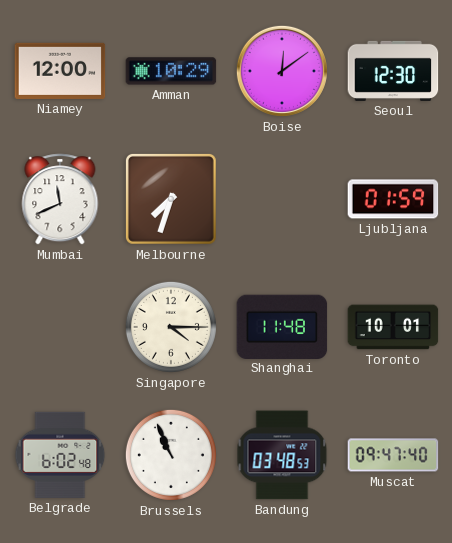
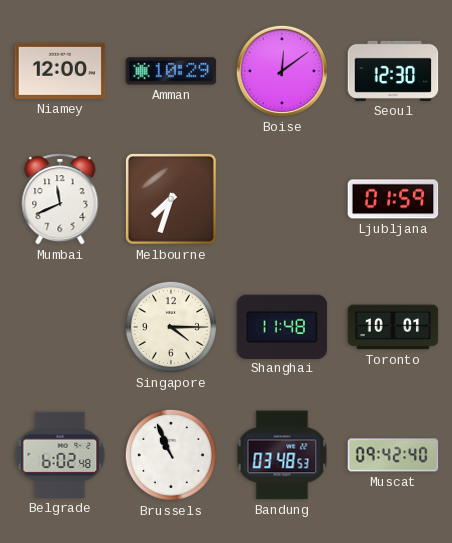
Muscat: 09:47 -> 09:42 (393, 455)
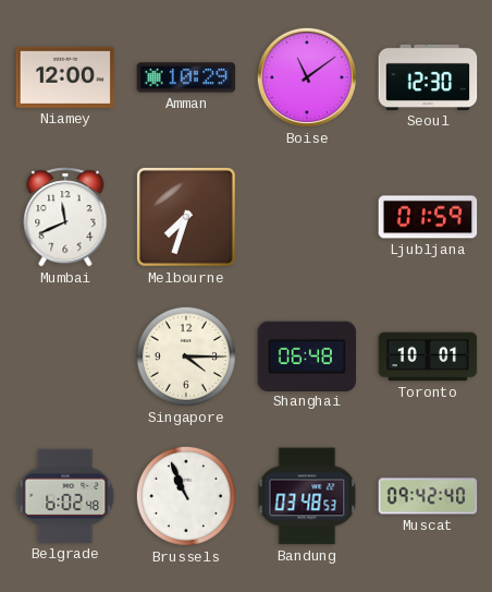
Boise: 12:09 -> 11:09 (307, 77)
Shanghai: 11:48 -> 06:48 (307, 355)
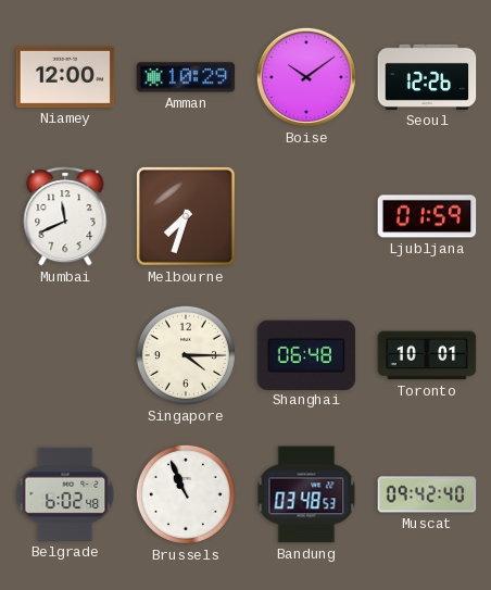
Boise: 11:09 -> 10:09 (306, 77)
Seoul: 12:30 -> 12:26 (427, 77)
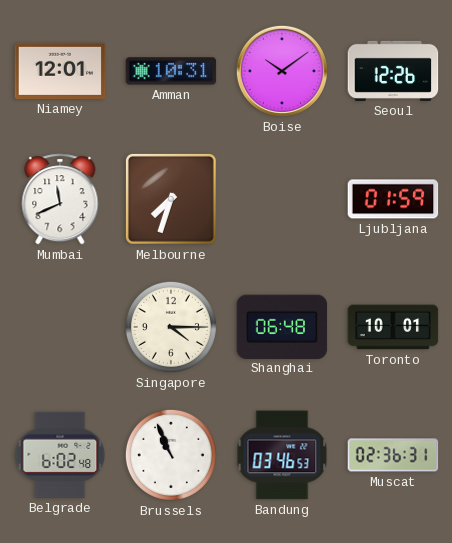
Niamey: 12:00 -> 12:01 (60, 71)
Amman: 10:29 -> 10:31 (171, 71)
Bandung: 03:48 -> 03:46 (282, 455)
Muscat: 09:42 -> 02:36 (393, 455)
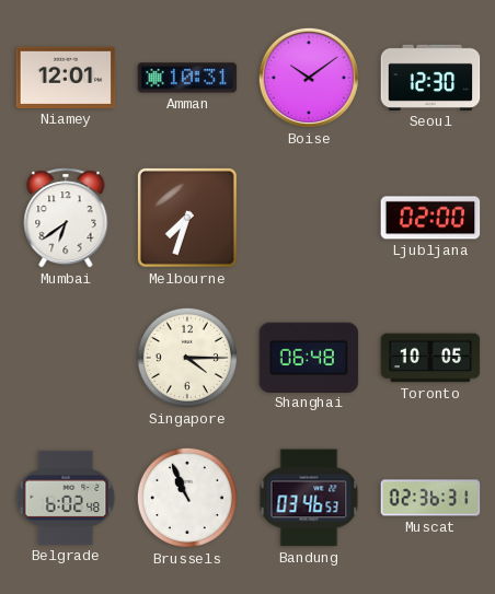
Seoul: 12:26 -> 12:30 (430, 78)
Mumbai: 11:41 -> 6:39 (66, 218)
Ljubljana: 01:59 -> 02:00 (430, 218)
Toronto: 10:01 -> 10:05 (430, 358)
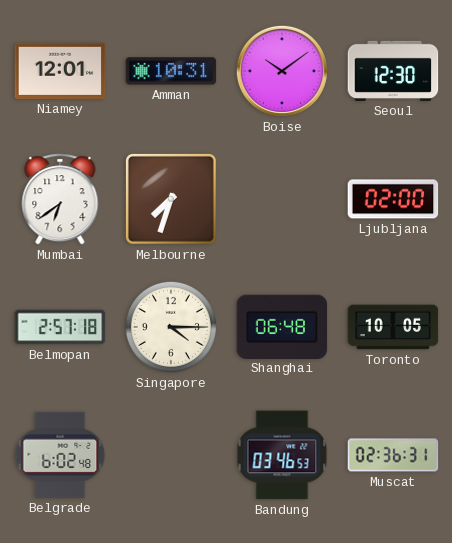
Belmopan: none -> 2:57 (60, 327)
Brussels: 10:56 -> none (187, 498)
